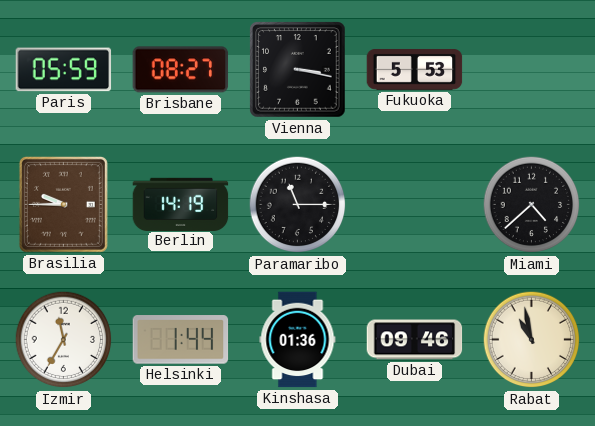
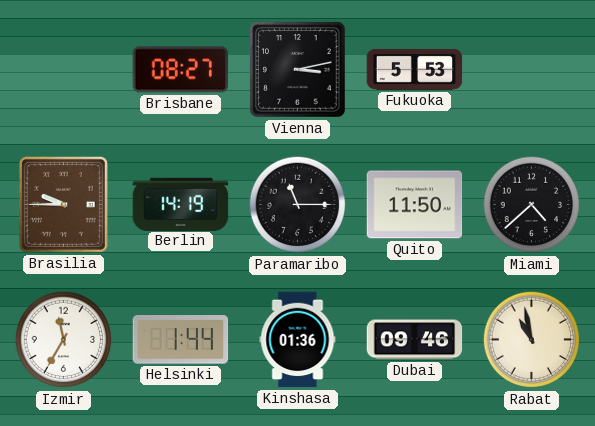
Paris: 05:59 -> none (64, 70)
Vienna: 3:17 -> 3:13 (298, 70)
Quito: none -> 11:50 (415, 205)
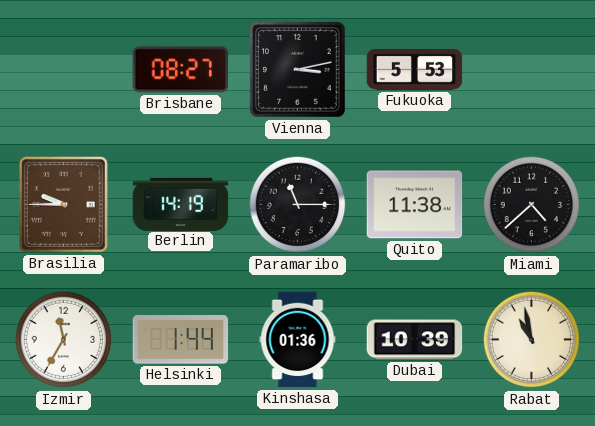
Quito: 11:50 -> 11:38 (415, 205)
Dubai: 09:46 -> 10:39 (415, 340)
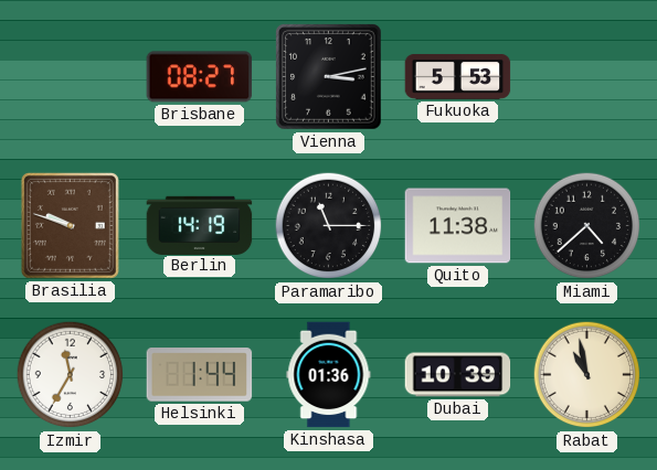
Brasilia: 9:45 -> 9:48 (70, 225)
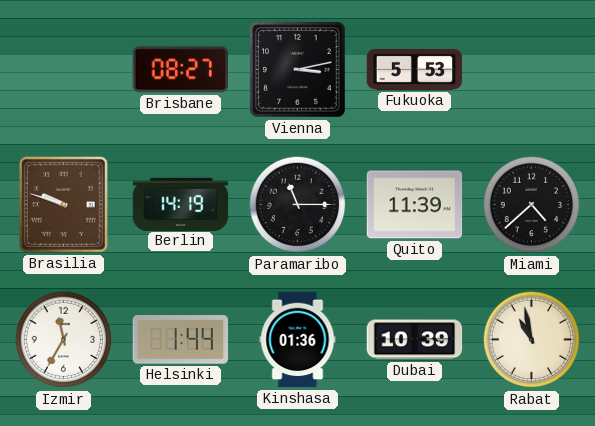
Quito: 11:38 -> 11:39 (415, 205)
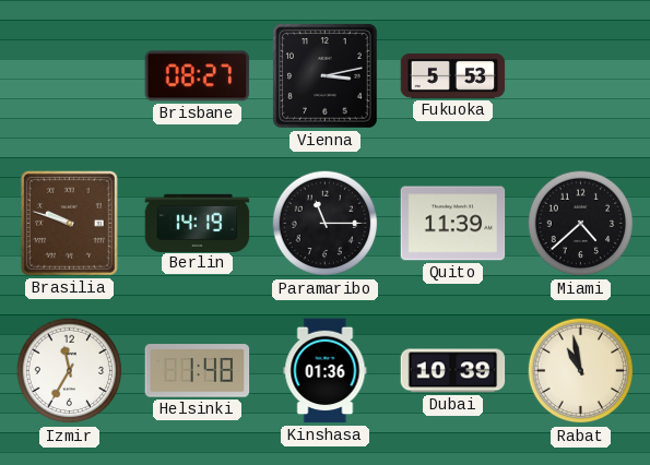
Helsinki: 1:44 -> 1:48 (198, 371)
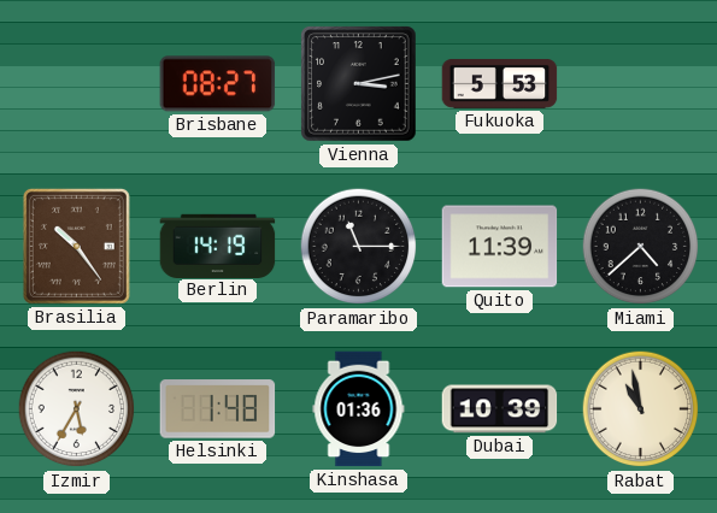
Brasilia: 9:48 -> 10:24 (76, 246)
Izmir: 11:35 -> 5:35 (77, 409)
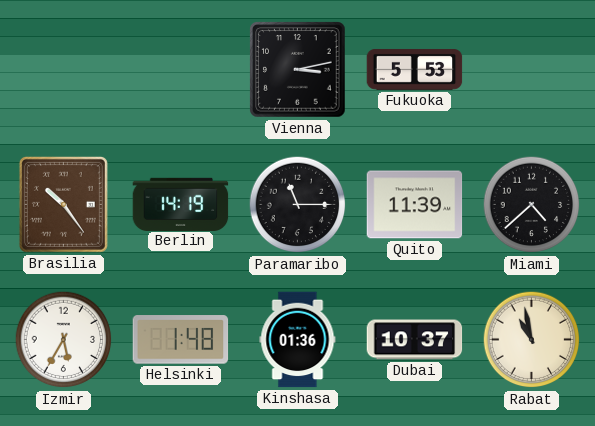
Brisbane: 08:27 -> none (218, 84)
Dubai: 10:39 -> 10:37 (415, 340)
